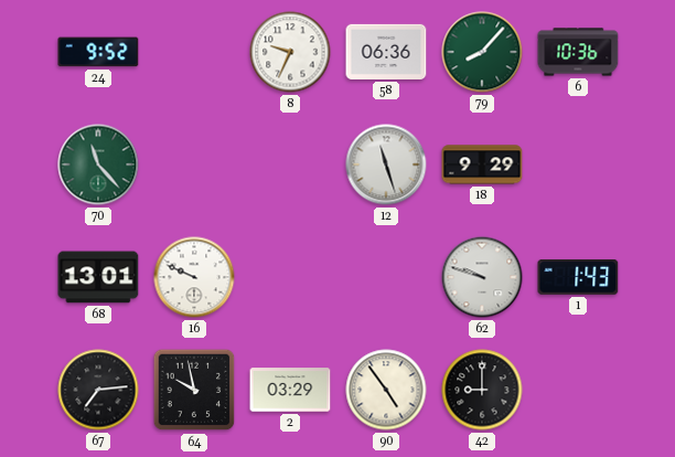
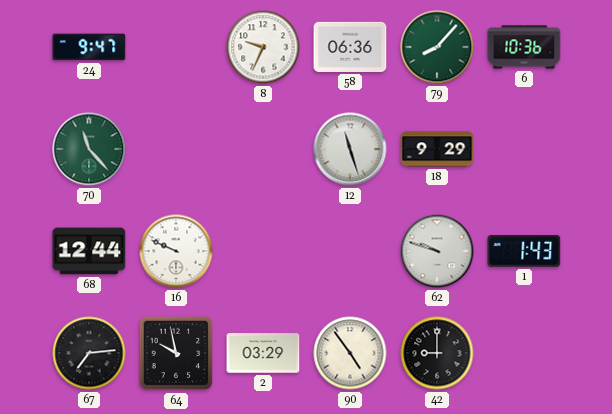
24: 9:52 -> 9:47 (89, 47)
68: 13:01 -> 12:44 (89, 251)
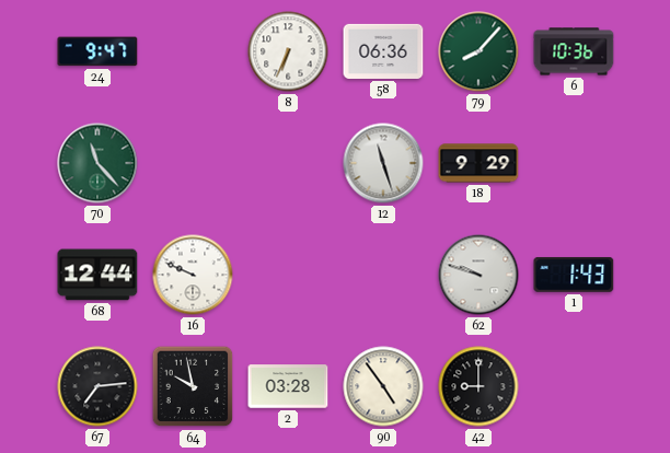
8: 9:34 -> 6:34 (288, 51)
2: 03:29 -> 03:28 (288, 386)
